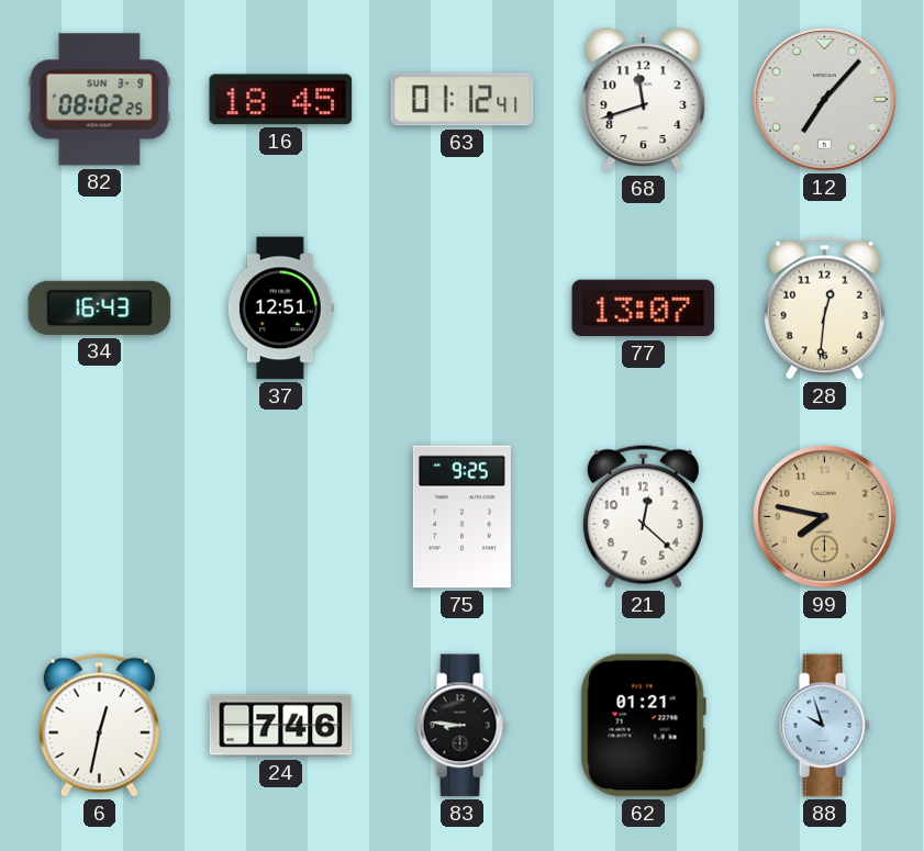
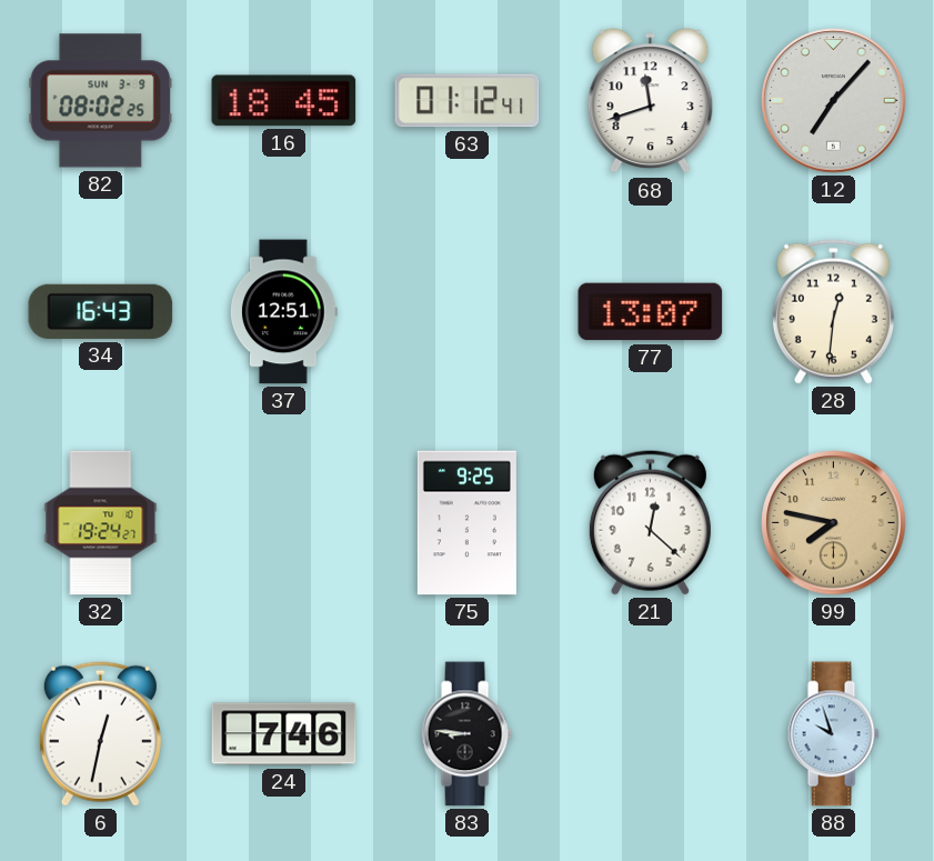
32: none -> 19:24 (101, 523)
62: 01:21 -> none (643, 726)
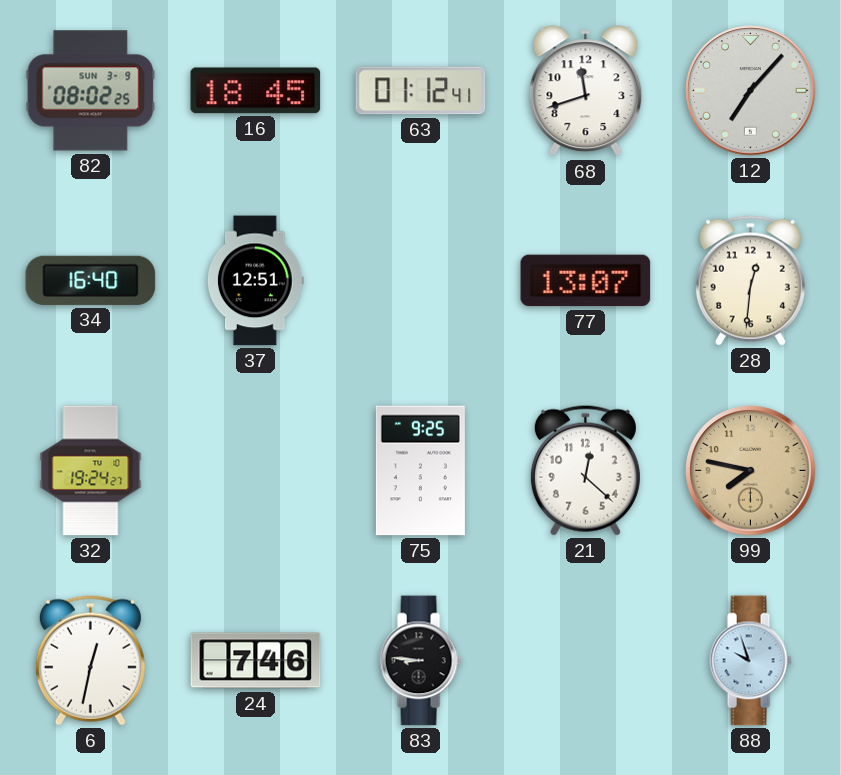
34: 16:43 -> 16:40 (91, 280)
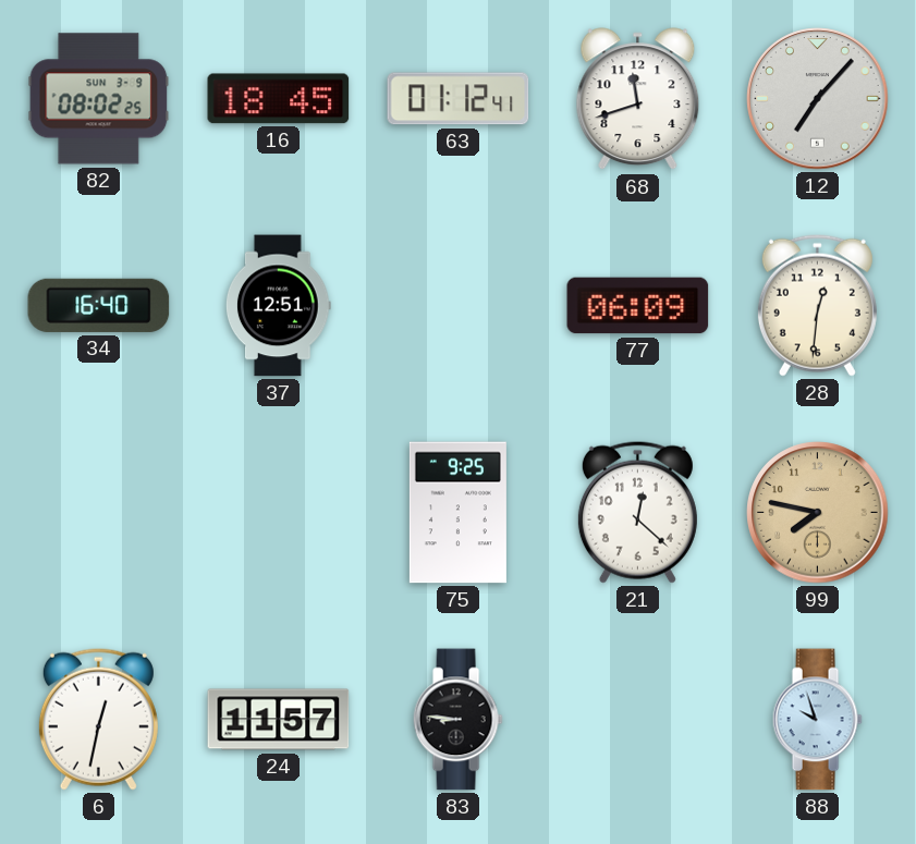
77: 13:07 -> 06:09 (638, 306)
32: 19:24 -> none (91, 471)
24: 7:46 -> 11:57 (279, 720)
